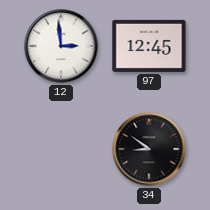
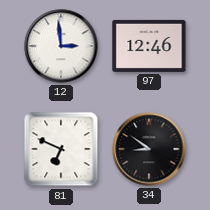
97: 12:45 -> 12:46 (149, 46)
81: none -> 6:49 (61, 149)
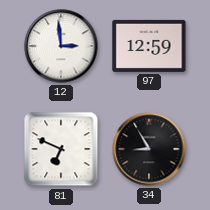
97: 12:46 -> 12:59 (149, 46)
34: 8:51 -> 8:55 (149, 149)
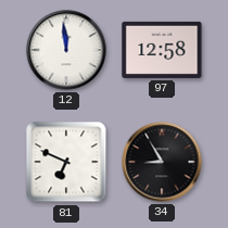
12: 2:59 -> 11:59 (66, 50)
97: 12:59 -> 12:58 (162, 50)
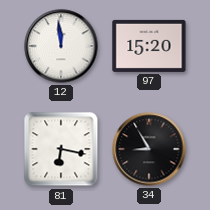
97: 12:58 -> 15:20 (149, 46)
81: 6:49 -> 6:17 (61, 149)
